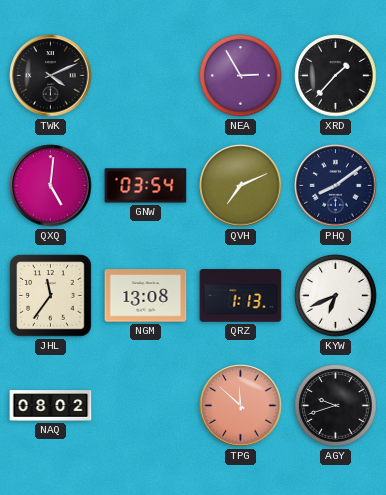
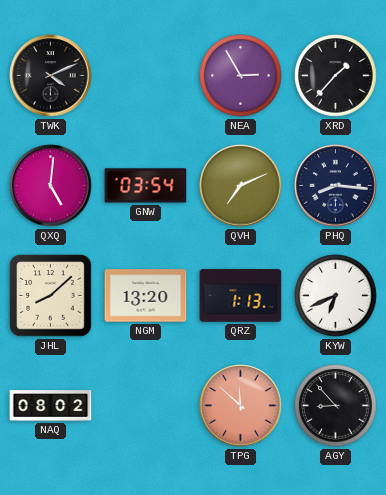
PHQ: 8:09 -> 8:16 (336, 186)
JHL: 11:36 -> 8:08 (51, 296)
NGM: 13:08 -> 13:20 (146, 296)
AGY: 9:42 -> 8:53 (336, 406)
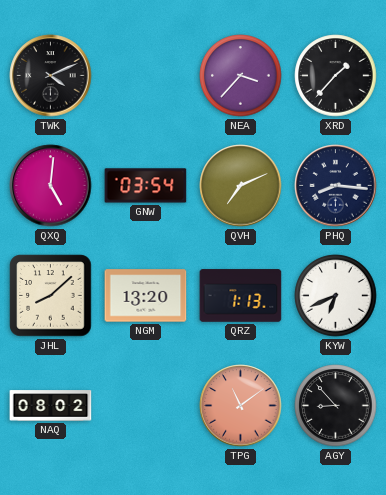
NEA: 2:55 -> 3:37 (241, 76)
TPG: 11:52 -> 11:09 (241, 406)
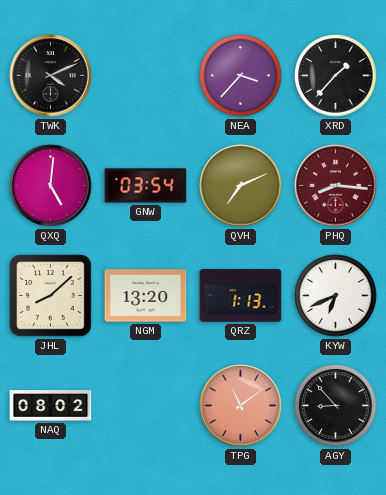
PHQ dial: navy -> burgundy (336, 186)
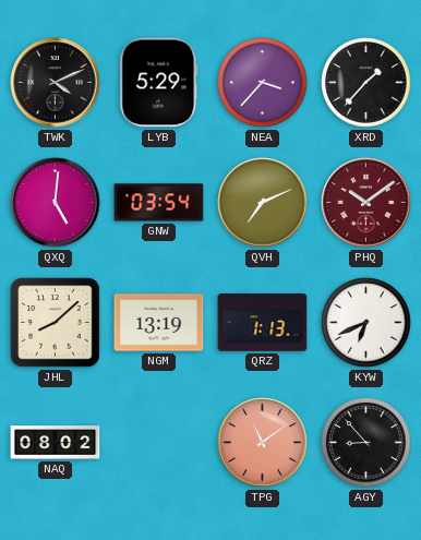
LYB: none -> 5:29 (159, 83)
PHQ: 8:16 -> 10:09 (366, 203)
NGM: 13:20 -> 13:19 (159, 323)
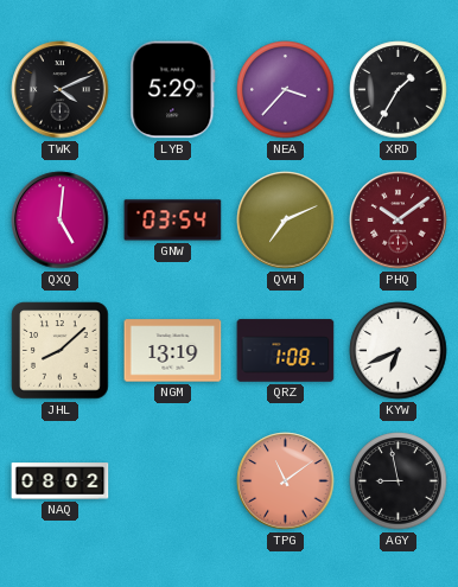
XRD: 1:37 -> 1:35 (399, 90)
QRZ: 1:13 -> 1:08 (286, 351)
AGY: 8:53 -> 8:58 (399, 481)
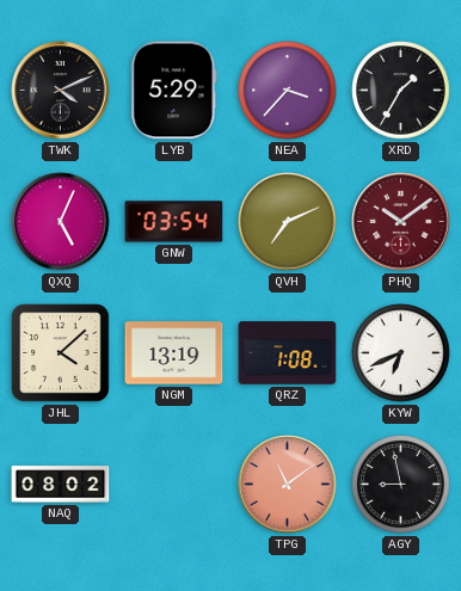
QXQ: 5:01 -> 5:04 (61, 222)
JHL: 8:08 -> 4:08 (61, 353)
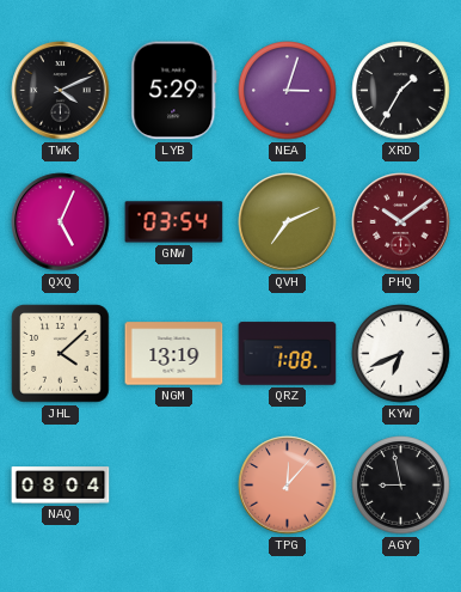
NEA: 3:37 -> 3:03 (288, 91)
NAQ: 08:02 -> 08:04 (61, 486)
TPG: 11:09 -> 12:07 (288, 486)
